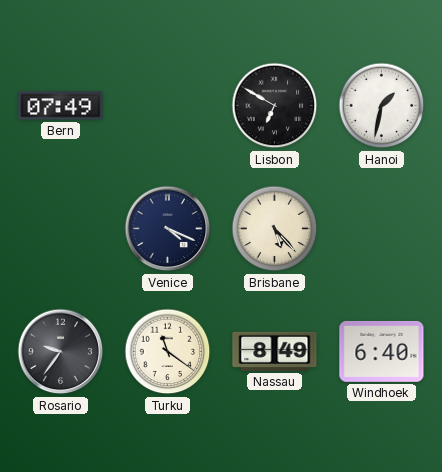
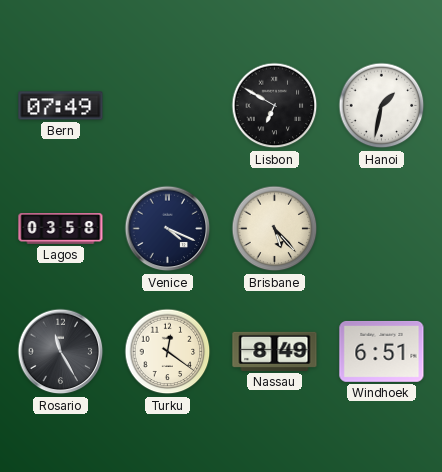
Lagos: none -> 03:58 (61, 229)
Rosario: 9:36 -> 11:25 (61, 352)
Turku: 11:21 -> 12:21 (168, 352)
Windhoek: 6:40 -> 6:51 (382, 351)
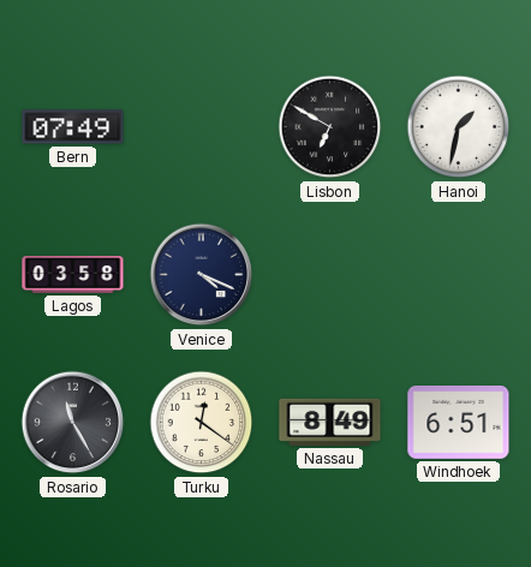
Brisbane: 5:23 -> none (275, 229)
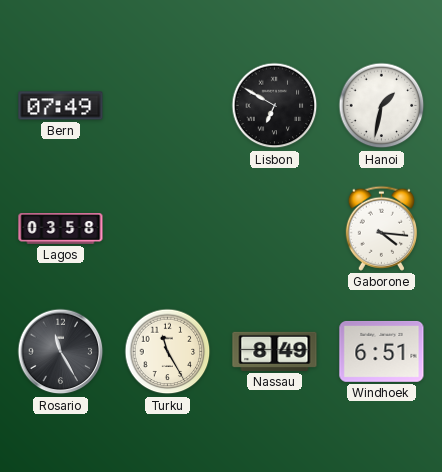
Venice: 4:19 -> none (202, 275)
Gaborone: none -> 4:16 (381, 228)
Turku: 12:21 -> 11:25 (168, 352)
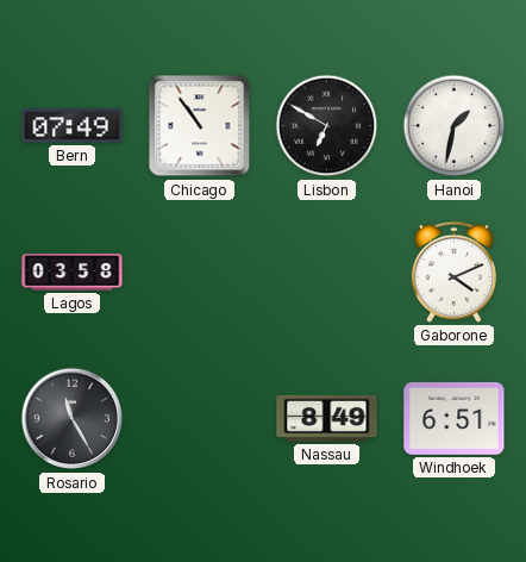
Chicago: none -> 10:54 (200, 126)
Gaborone: 4:16 -> 4:11 (453, 271)
Turku: 11:25 -> none (168, 352)
